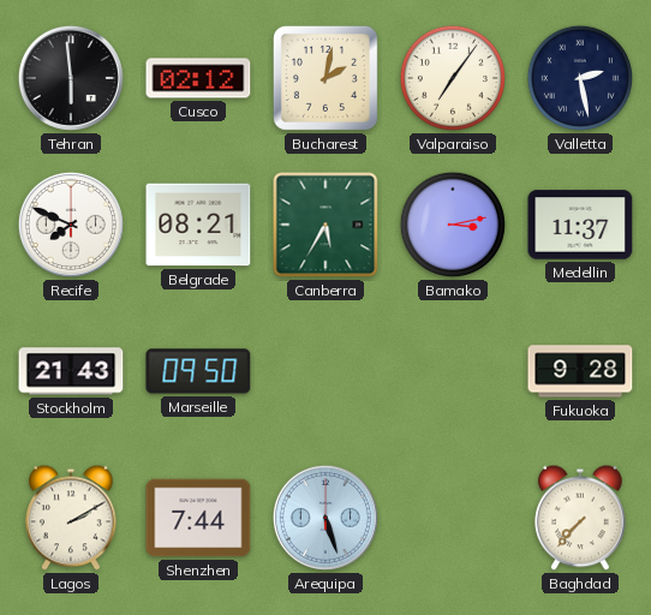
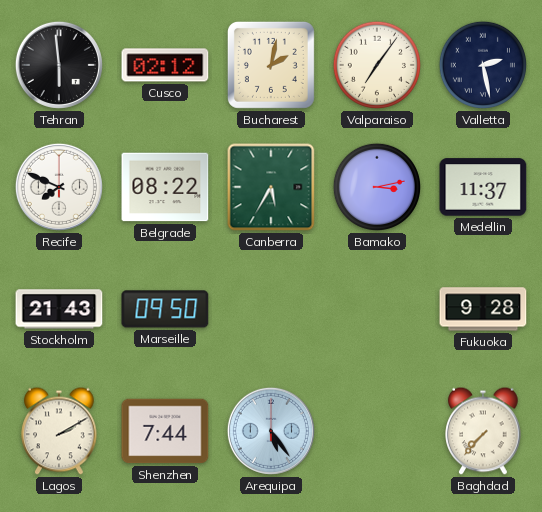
Belgrade: 08:21 -> 08:22 (165, 187)
Arequipa: 5:27 -> 5:24 (271, 431)
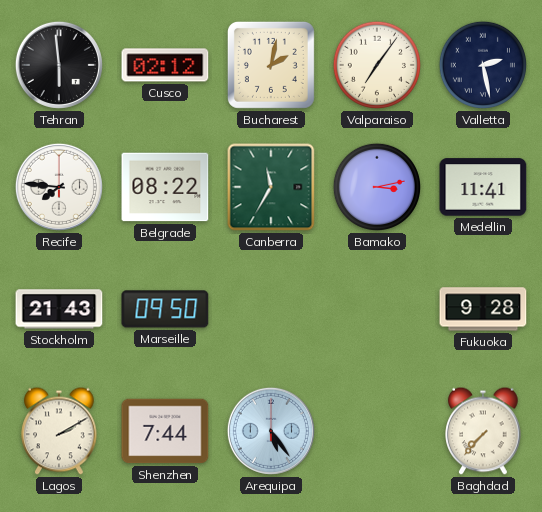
Recife: 7:49 -> 7:46 (59, 187)
Canberra: 5:35 -> 11:35 (271, 187)
Medellin: 11:37 -> 11:41 (483, 187)
